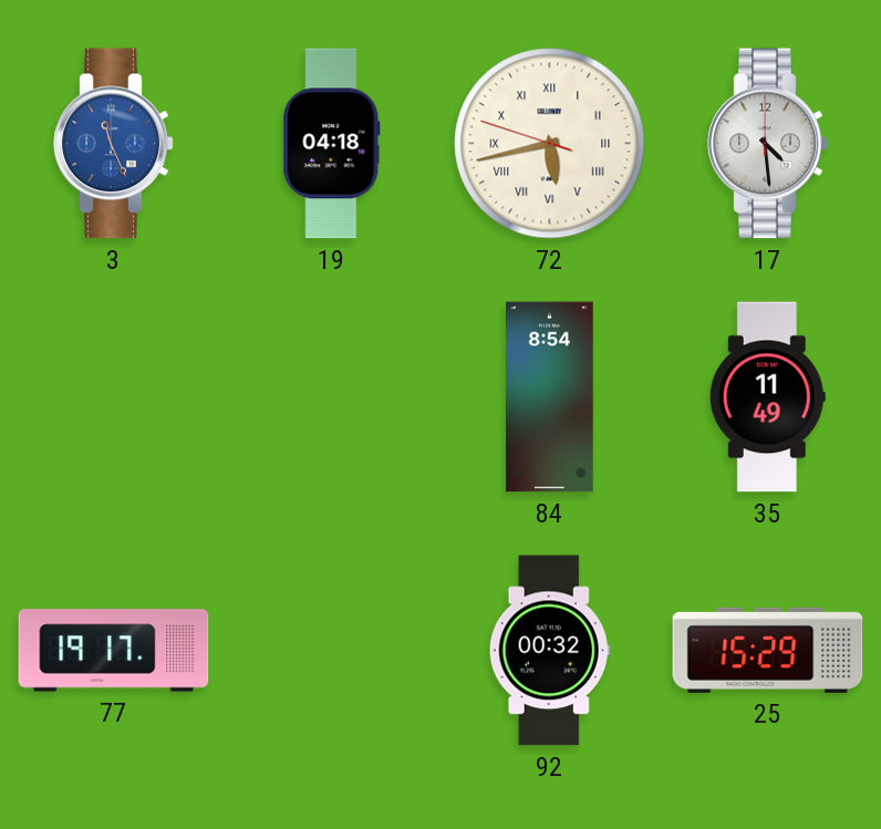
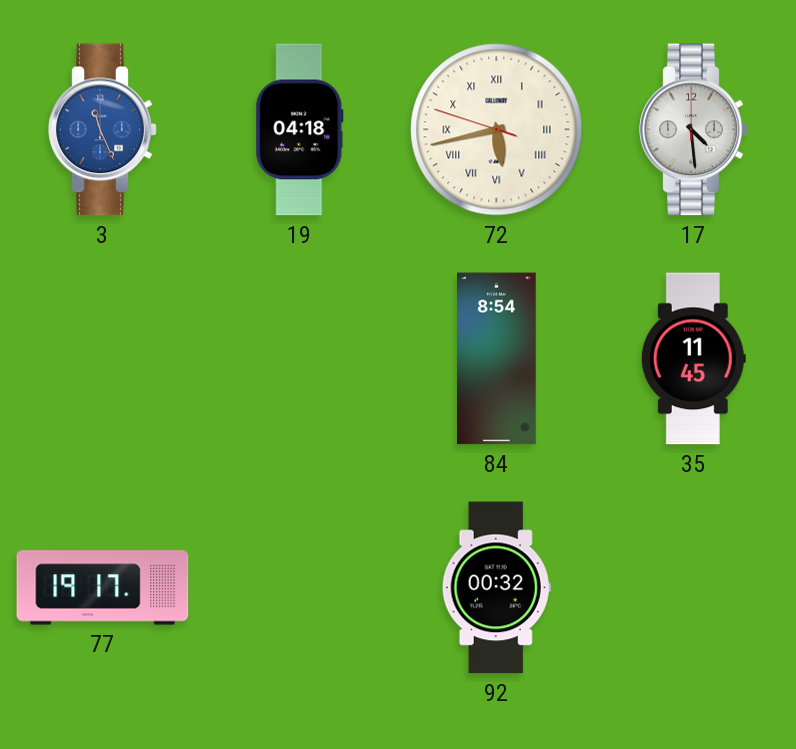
35: 11:49 -> 11:45 (693, 359)
25: 15:29 -> none (768, 650)
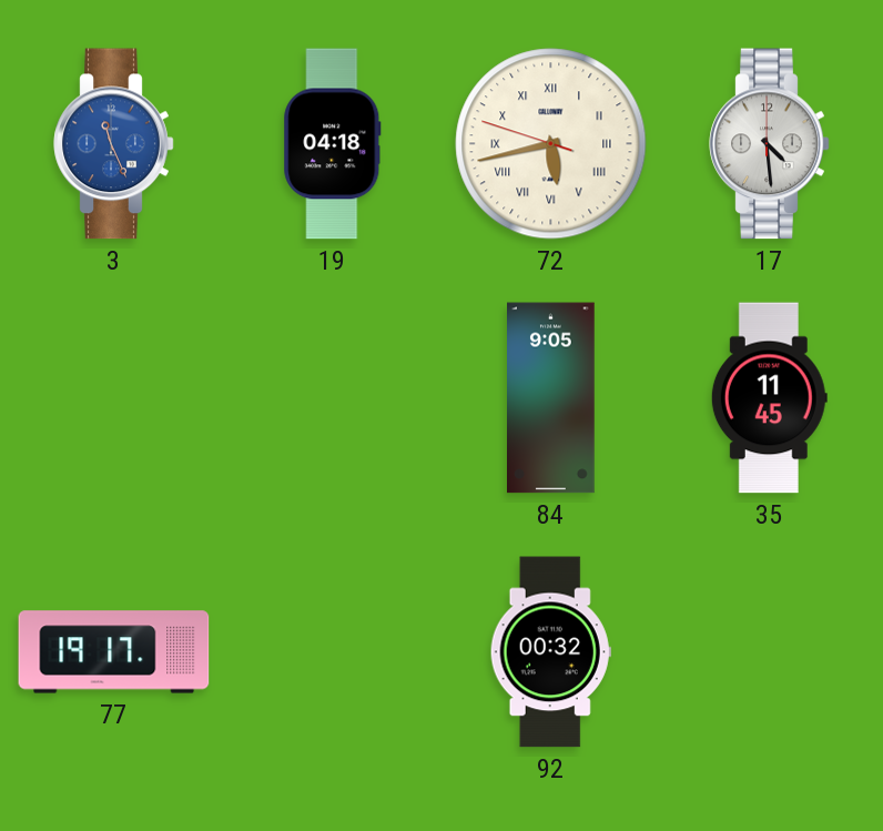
84: 8:54 -> 9:05 (551, 398)
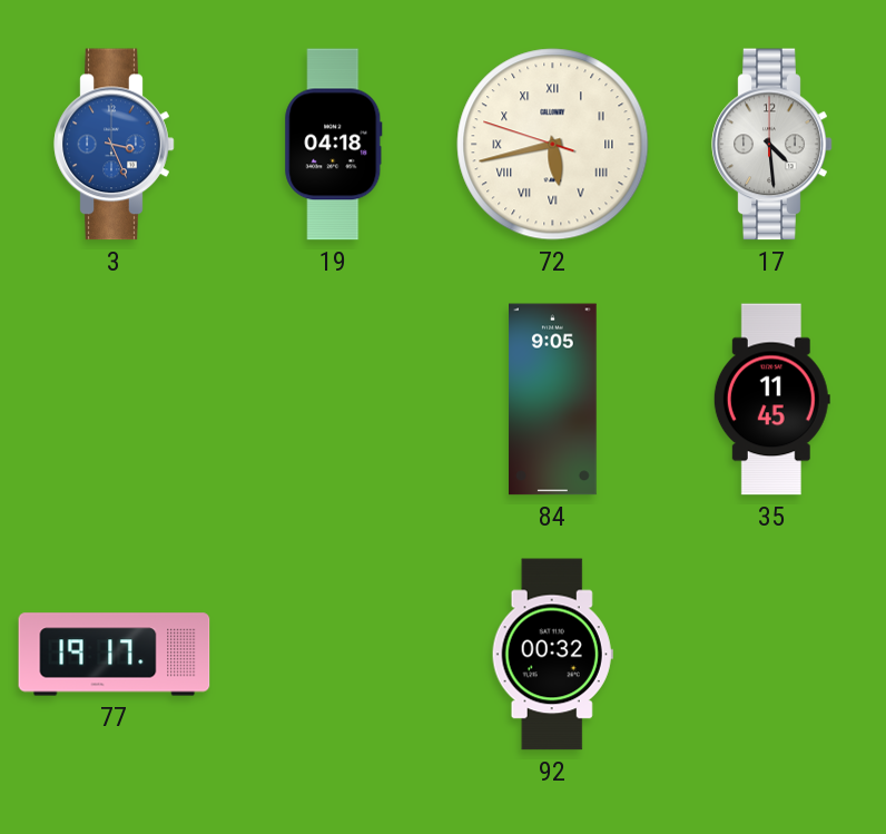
3: 11:26 -> 3:26 (115, 145)
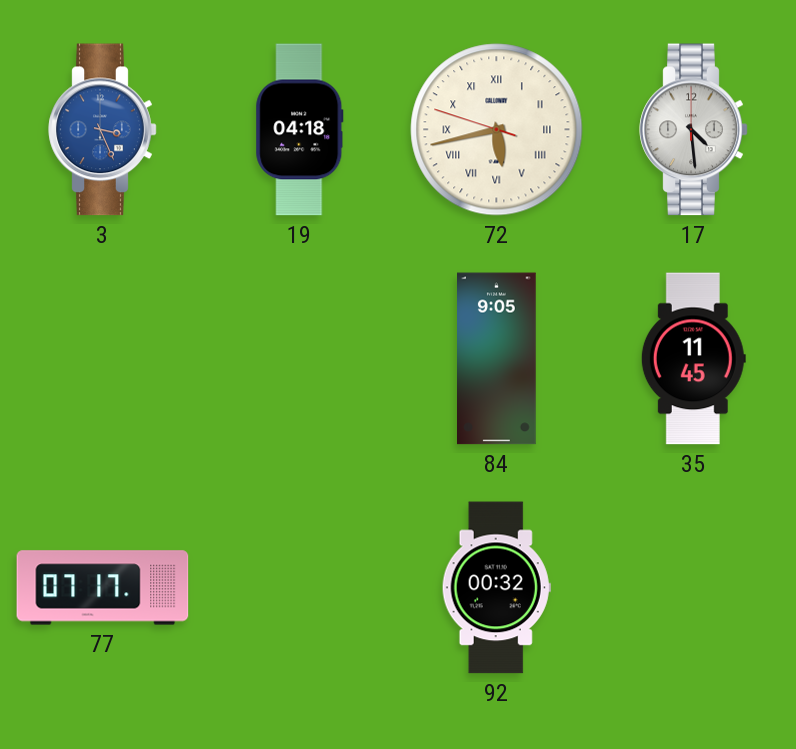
77: 19:17 -> 07:17 (103, 588)
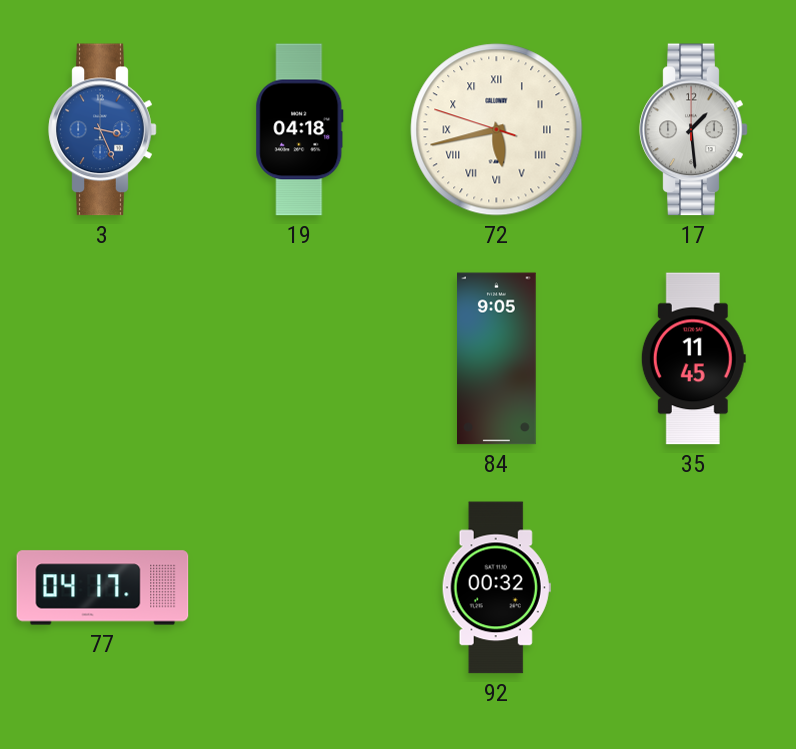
17: 4:29 -> 1:29 (694, 130)
77: 07:17 -> 04:17 (103, 588)
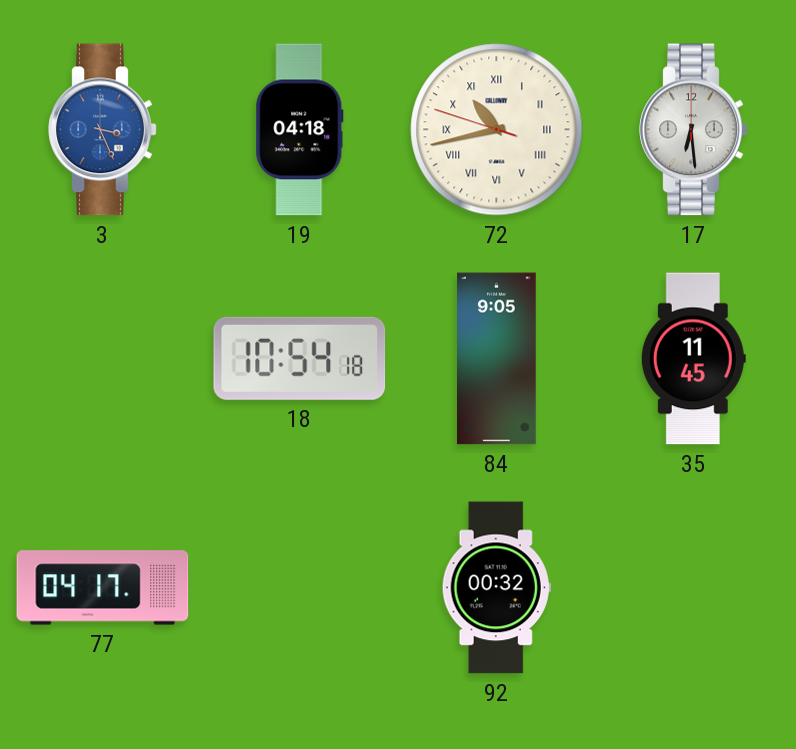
72: 5:42 -> 10:42 (497, 130)
17: 1:29 -> 6:29 (694, 130)
18: none -> 10:54 (300, 358)
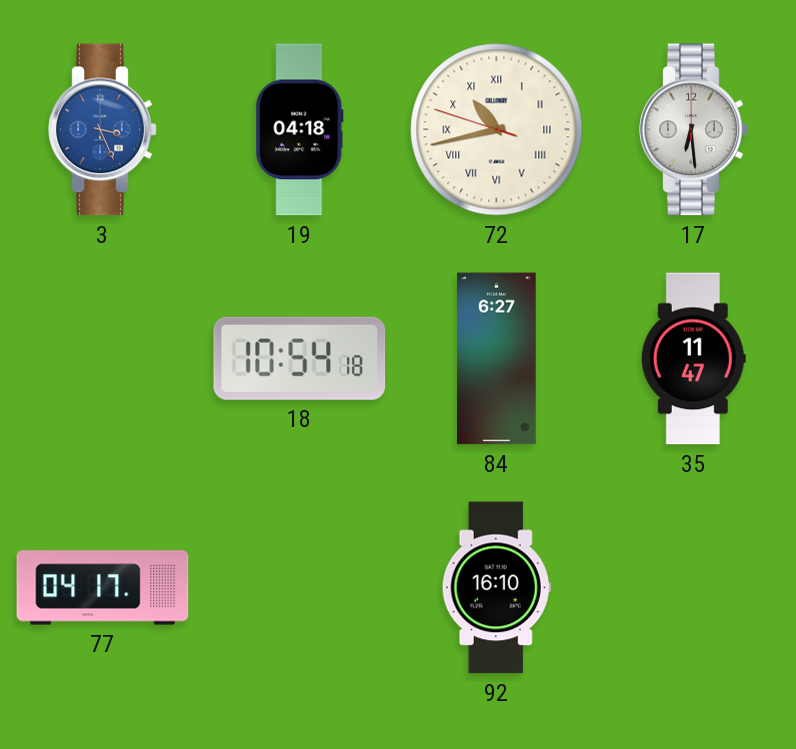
84: 9:05 -> 6:27 (497, 359)
35: 11:45 -> 11:47 (693, 359)
92: 00:32 -> 16:10 (496, 588)
